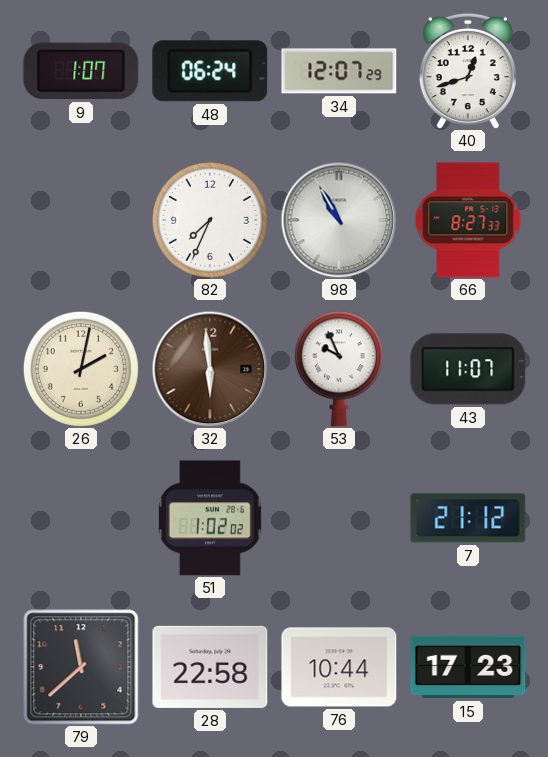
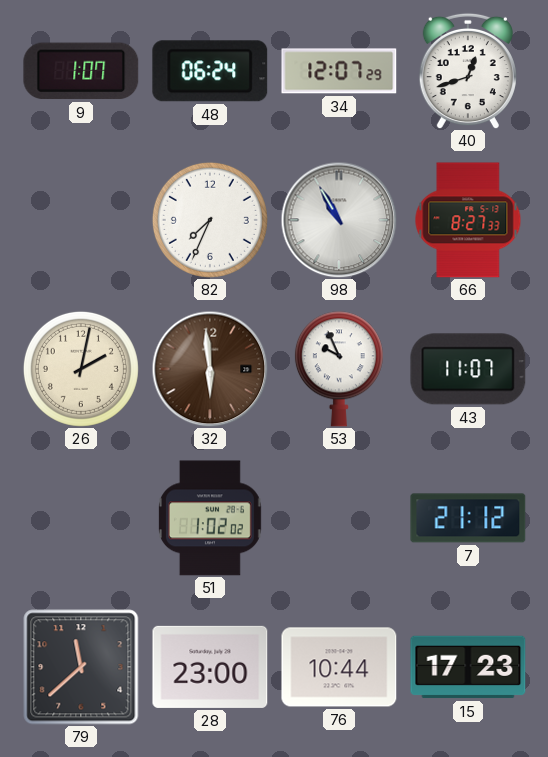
28: 22:58 -> 23:00 (210, 667)
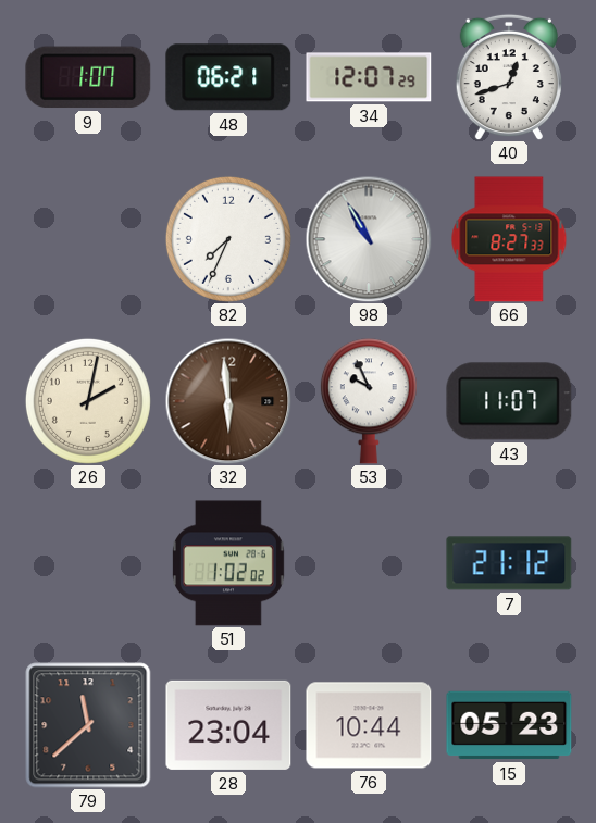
48: 06:24 -> 06:21 (228, 77)
28: 23:00 -> 23:04 (228, 725)
15: 17:23 -> 05:23 (509, 725)
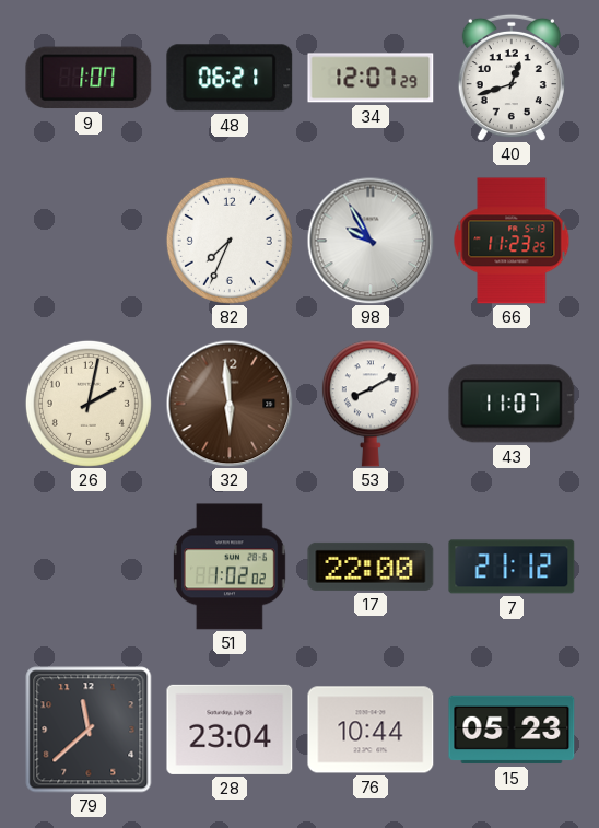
98: 10:55 -> 9:55 (371, 241)
66: 8:27 -> 11:23 (512, 241)
53: 9:56 -> 8:10 (371, 404)
17: none -> 22:00 (371, 567)
